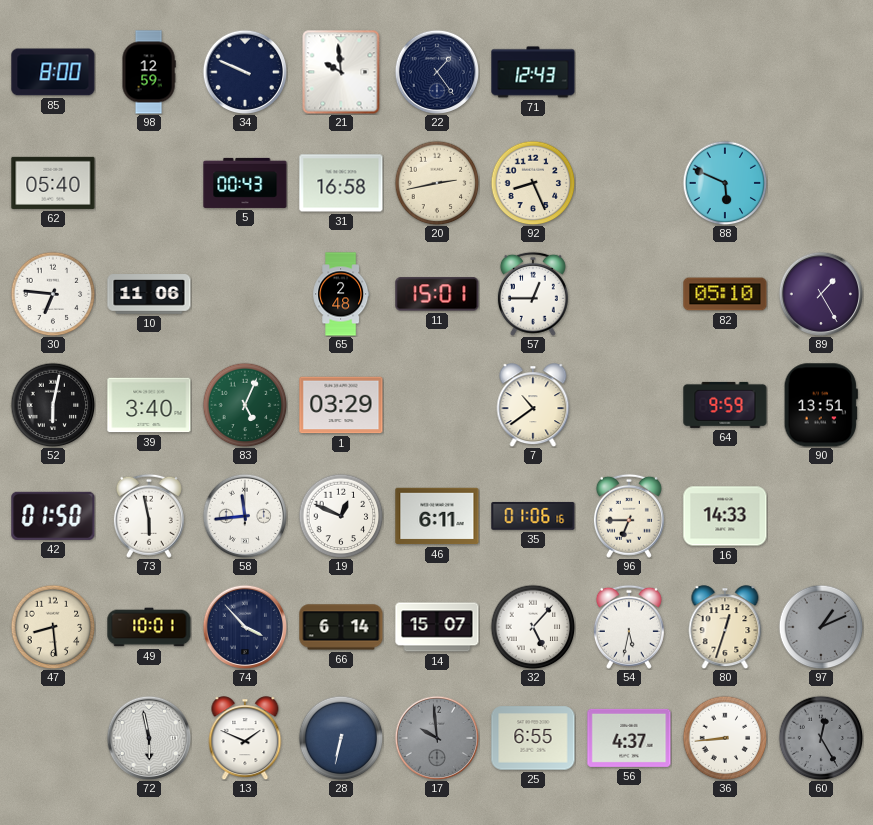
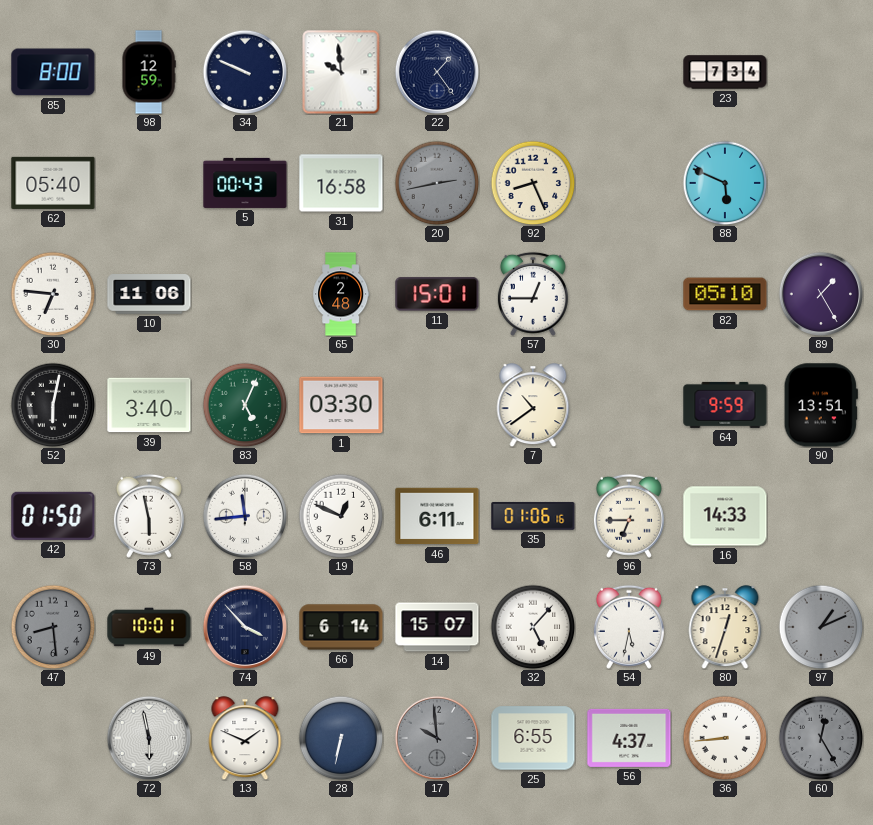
71: 12:43 -> none (533, 72)
23: none -> 7:34 (725, 72)
20 dial: cream -> grey (437, 183)
1: 03:29 -> 03:30 (341, 405)
47 dial: cream -> grey (53, 627)
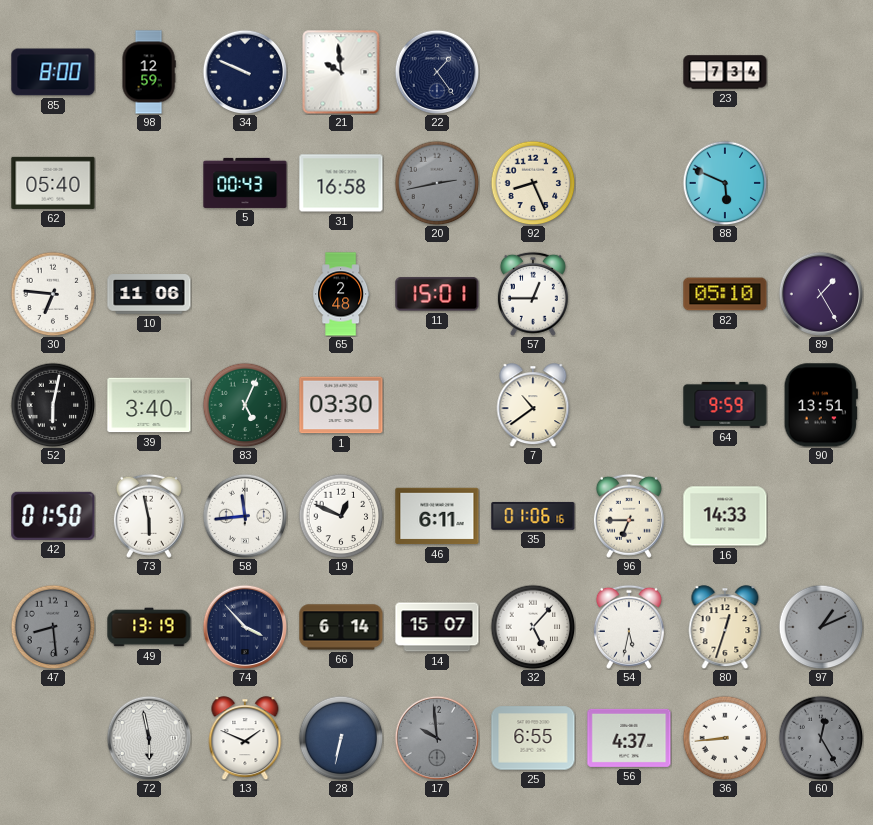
49: 10:01 -> 13:19 (149, 627)
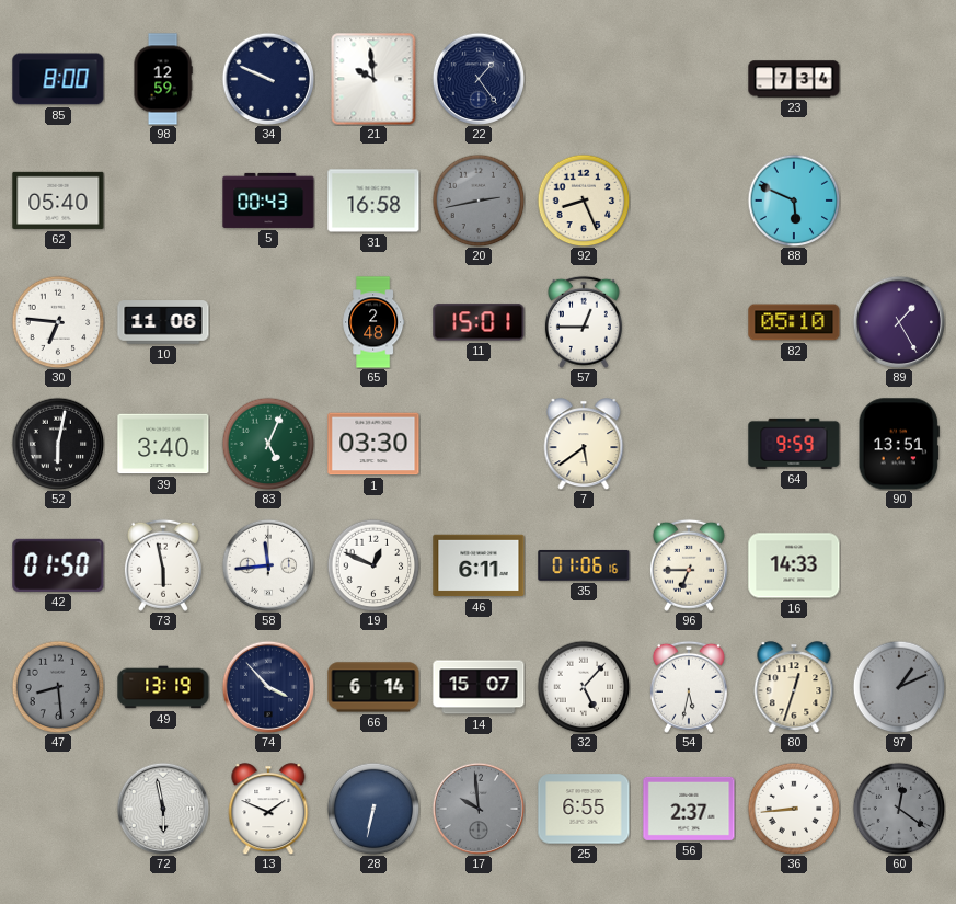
7: 10:39 -> 5:39 (584, 444)
56: 4:37 -> 2:37 (689, 809)
60: 12:25 -> 12:21 (899, 809)
